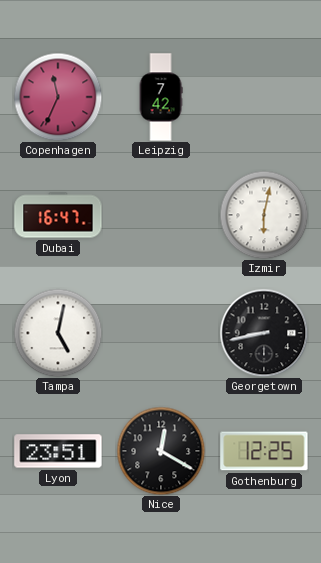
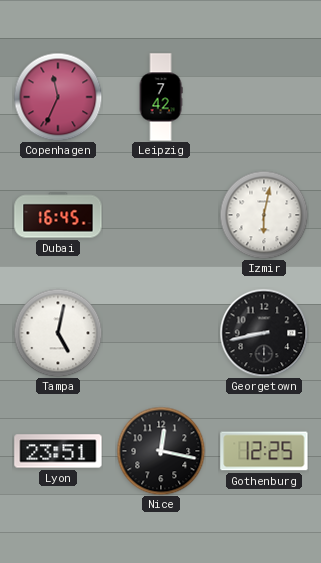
Dubai: 16:47 -> 16:45 (58, 215)
Nice: 12:20 -> 12:17 (161, 451)
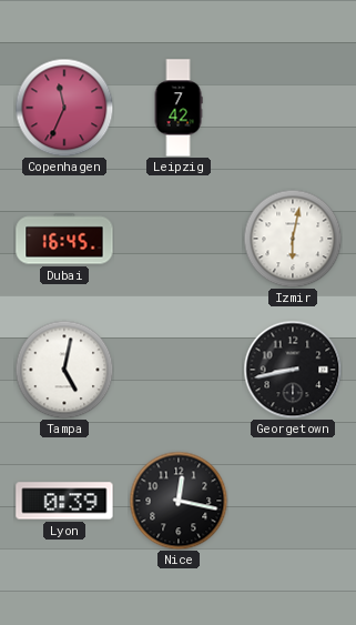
Lyon: 23:51 -> 0:39 (64, 501)
Gothenburg: 12:25 -> none (264, 451)
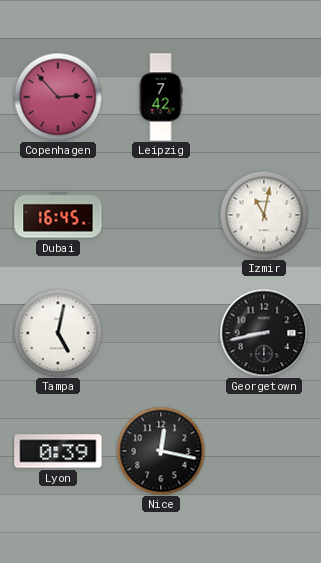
Copenhagen: 11:34 -> 2:53 (58, 97)
Izmir: 6:02 -> 11:02 (264, 215)
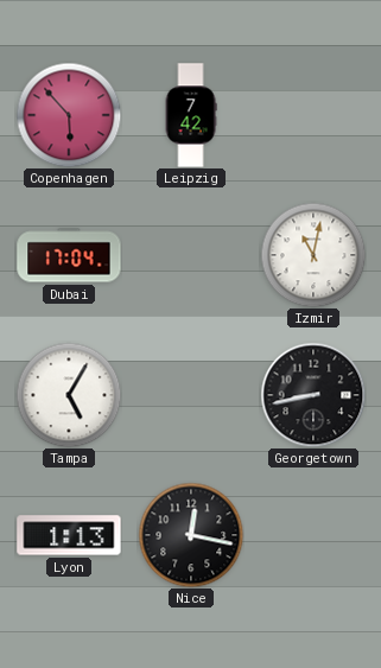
Copenhagen: 2:53 -> 5:53 (69, 115)
Dubai: 16:45 -> 17:04 (69, 255)
Tampa: 5:02 -> 5:05 (69, 395)
Lyon: 0:39 -> 1:13 (69, 535)
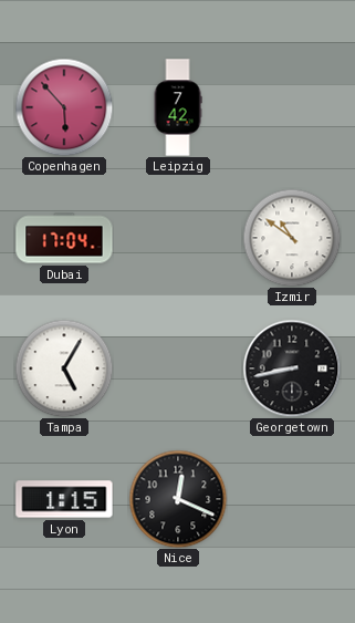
Izmir: 11:02 -> 10:51 (292, 238)
Lyon: 1:13 -> 1:15 (64, 499)
Nice: 12:17 -> 12:19 (178, 499)
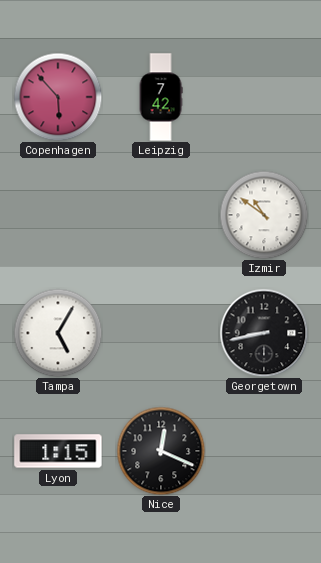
Dubai: 17:04 -> none (64, 238)
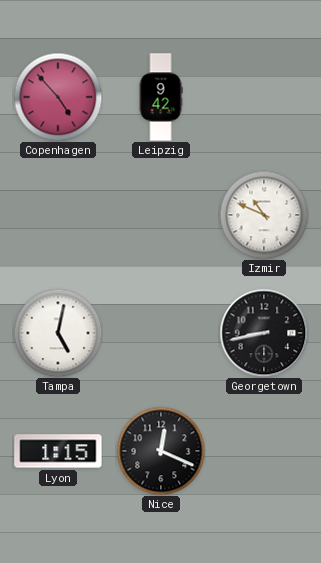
Copenhagen: 5:53 -> 4:53 (58, 97)
Leipzig: 7:42 -> 9:42 (161, 97)
Izmir: 10:51 -> 10:49 (264, 215)
Tampa: 5:05 -> 5:02 (58, 333)
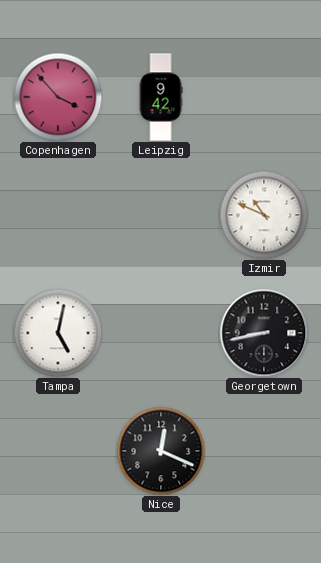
Copenhagen: 4:53 -> 3:53 (58, 97)
Lyon: 1:15 -> none (58, 451)
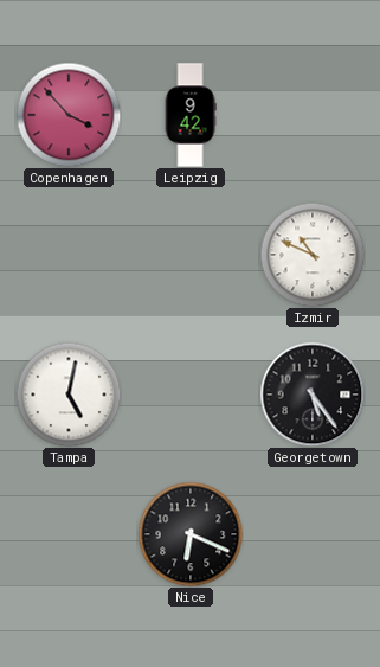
Georgetown: 8:43 -> 5:24 (313, 395)
Nice: 12:19 -> 6:19 (191, 534)
